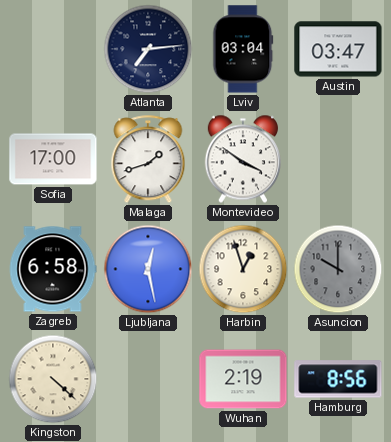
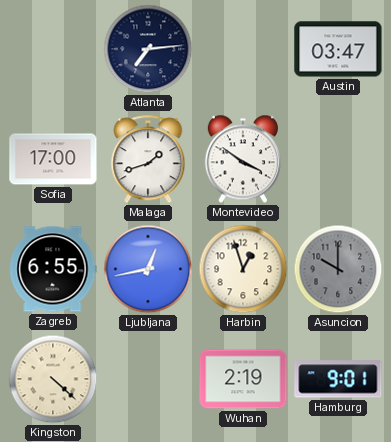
Lviv: 03:04 -> none (243, 49)
Zagreb: 6:58 -> 6:55 (53, 269)
Ljubljana: 12:28 -> 12:43 (148, 269)
Hamburg: 8:56 -> 9:01 (338, 379)
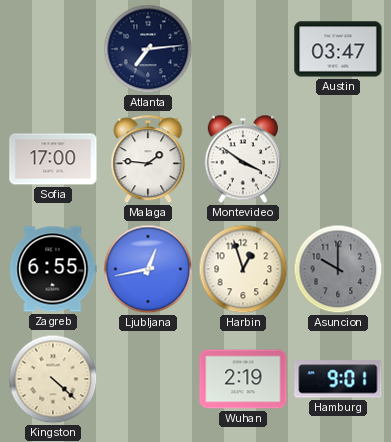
Malaga: 1:42 -> 1:46 (148, 160)
